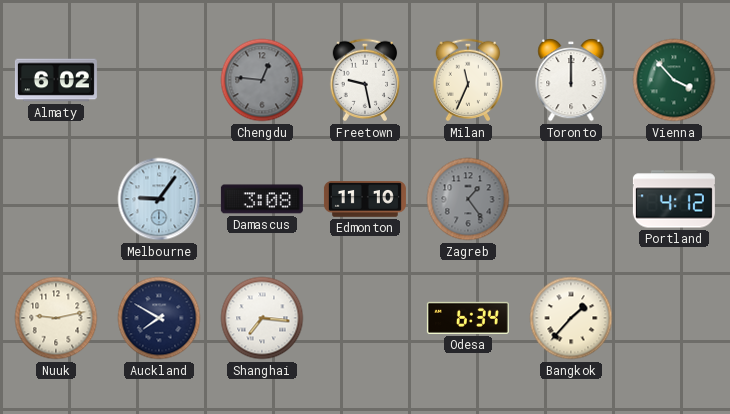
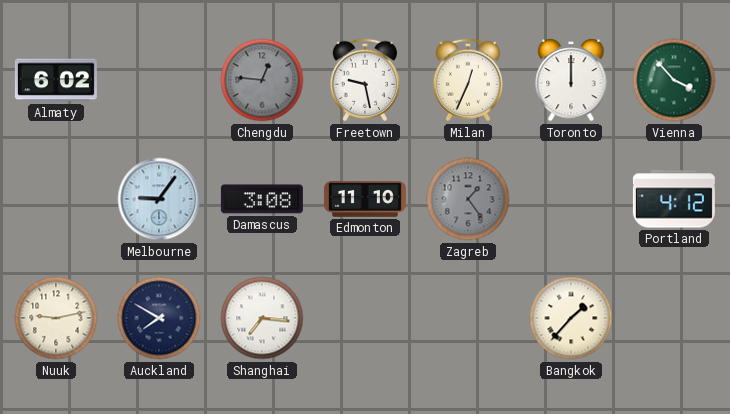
Milan: 11:34 -> 12:34 (468, 80)
Odesa: 6:34 -> none (468, 318)
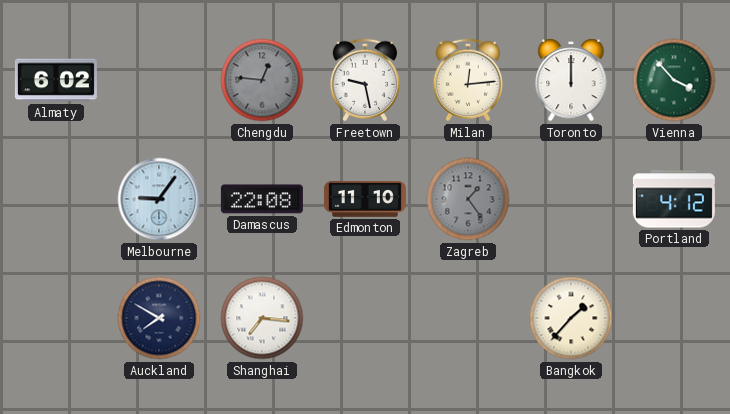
Milan: 12:34 -> 12:14 (468, 80)
Damascus: 3:08 -> 22:08 (262, 199)
Nuuk: 9:13 -> none (56, 318)
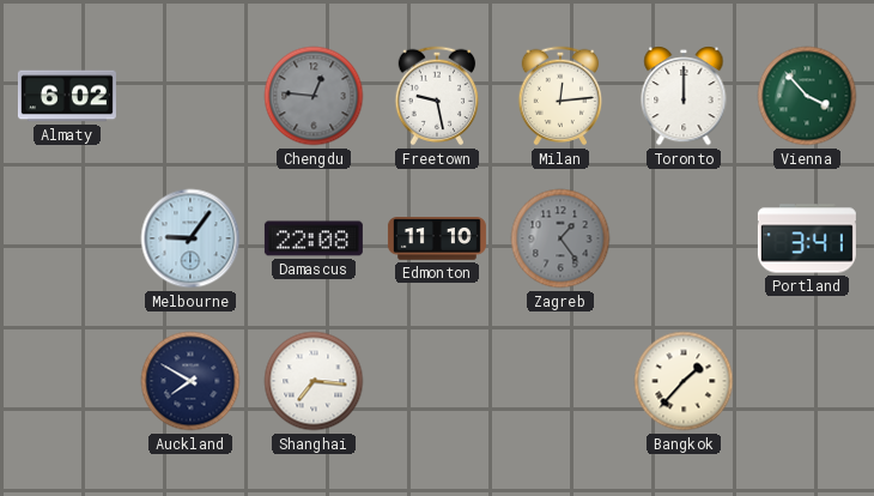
Portland: 4:12 -> 3:41 (807, 238)
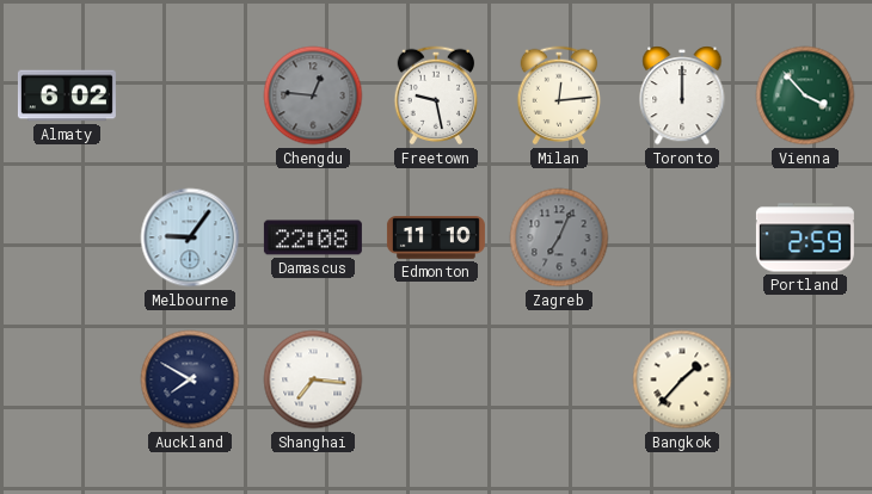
Zagreb: 1:24 -> 7:04 (559, 237)
Portland: 3:41 -> 2:59 (805, 237)
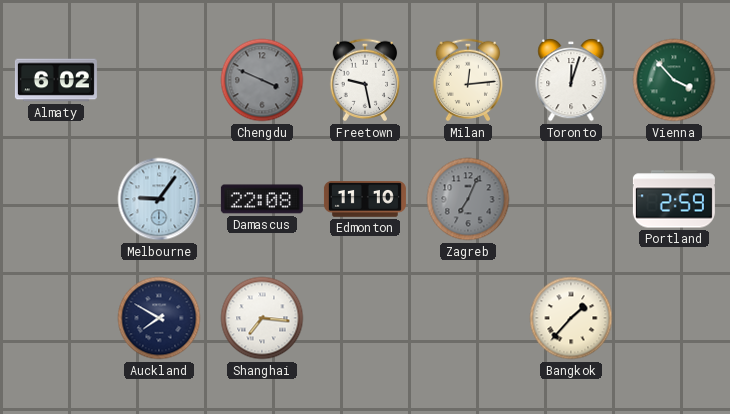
Chengdu: 12:46 -> 3:49 (262, 80)
Toronto: 12:00 -> 12:03 (571, 80)
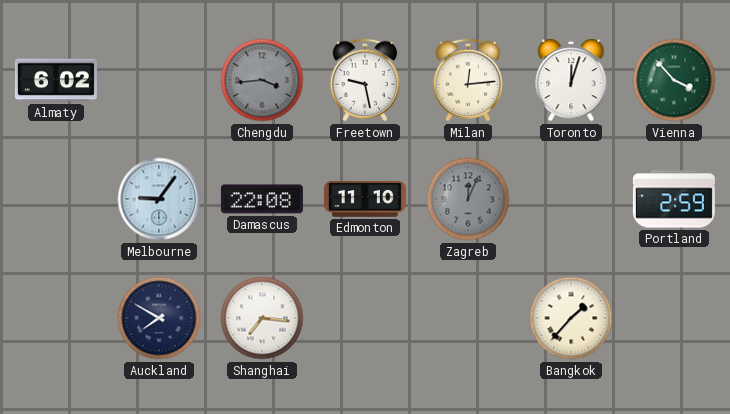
Chengdu: 3:49 -> 3:44 (262, 80)
Zagreb: 7:04 -> 12:04 (468, 199)
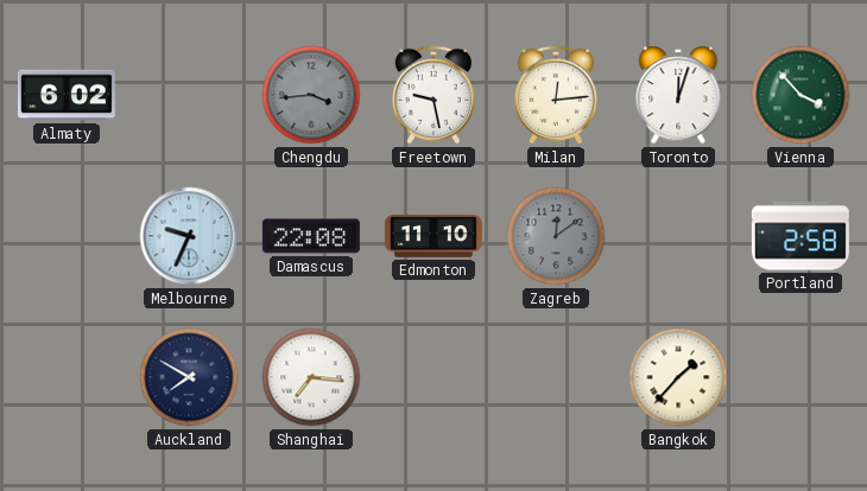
Melbourne: 9:06 -> 9:34 (189, 236)
Zagreb: 12:04 -> 12:09 (556, 236)
Portland: 2:59 -> 2:58 (800, 236)
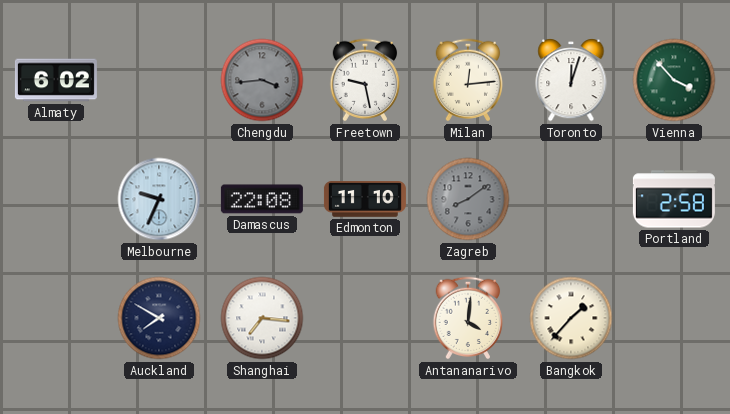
Zagreb: 12:09 -> 8:09 (468, 199)
Antananarivo: none -> 4:01 (468, 318)
